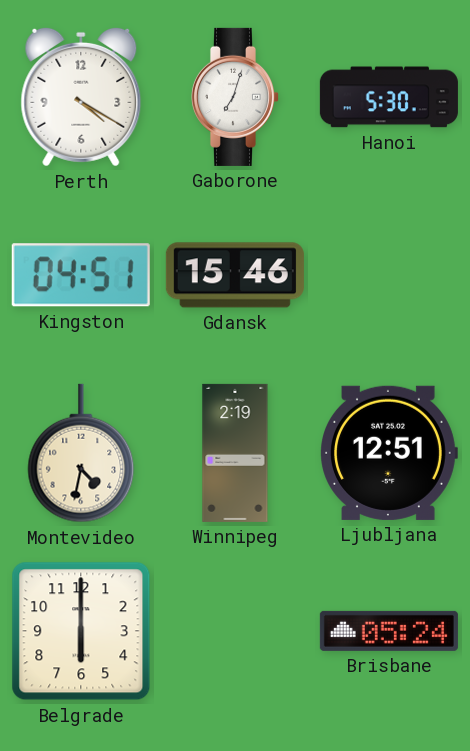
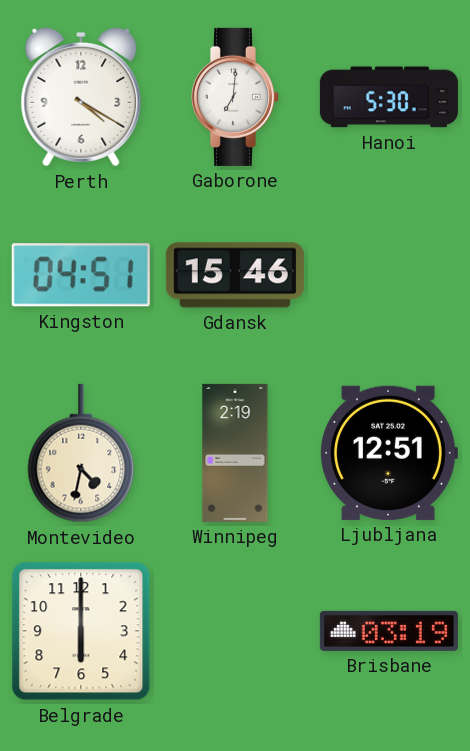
Gaborone: 7:03 -> 7:01 (234, 97)
Brisbane: 05:24 -> 03:19 (389, 631)
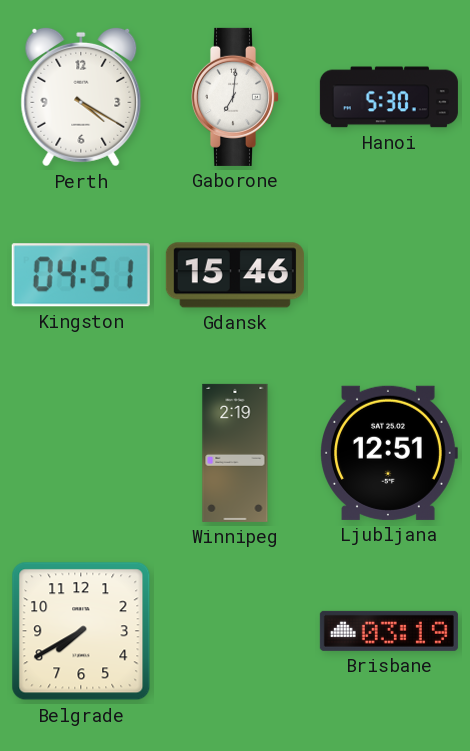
Montevideo: 4:32 -> none (81, 453)
Belgrade: 6:00 -> 7:40 (81, 631)
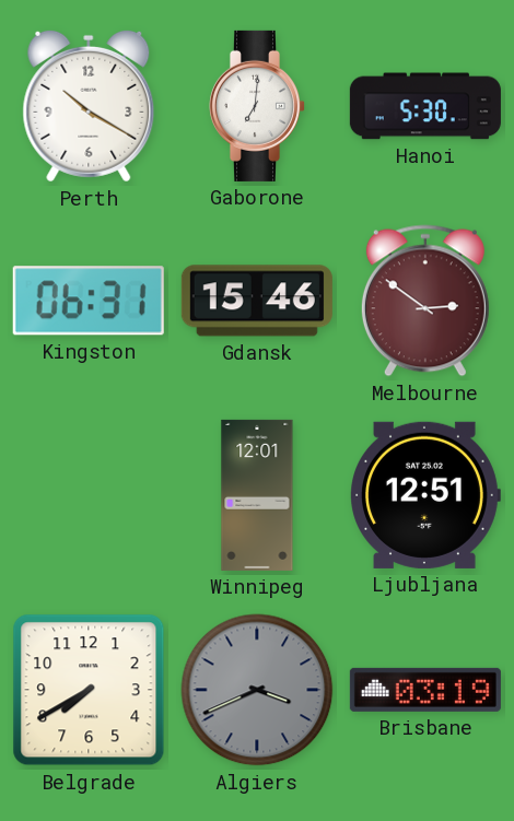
Perth: 4:20 -> 10:20 (89, 106)
Kingston: 04:51 -> 06:31 (89, 301)
Melbourne: none -> 2:51 (425, 301)
Winnipeg: 2:19 -> 12:01 (257, 495)
Algiers: none -> 3:41 (257, 690)
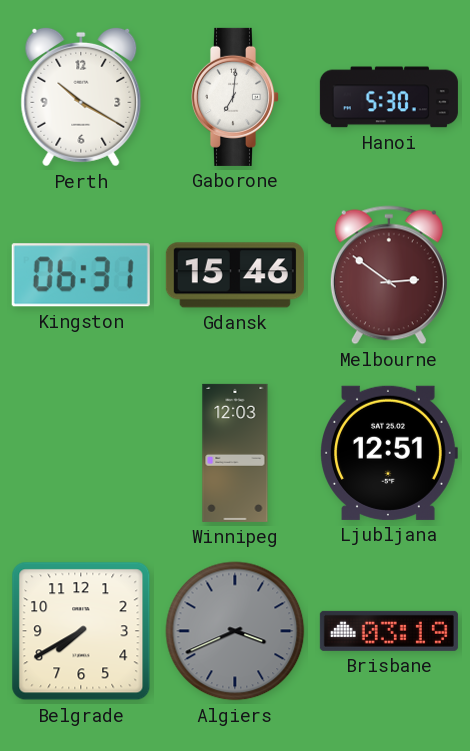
Winnipeg: 12:01 -> 12:03 (235, 453)
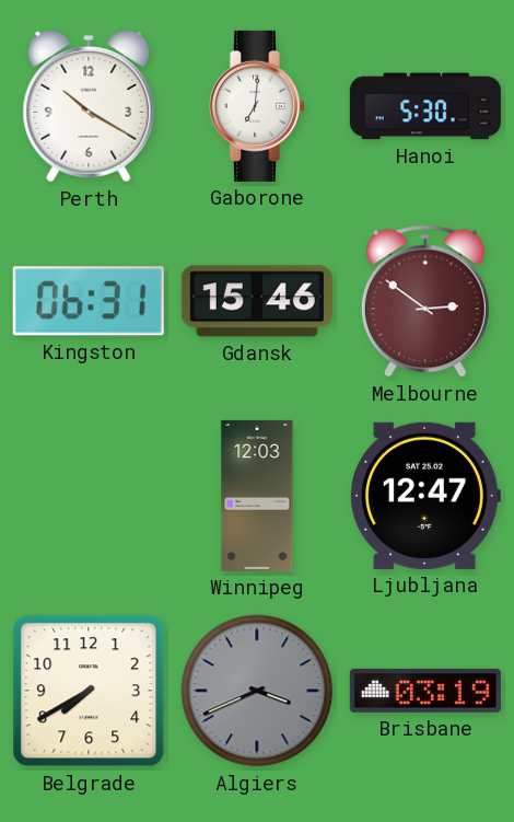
Ljubljana: 12:51 -> 12:47 (425, 496)
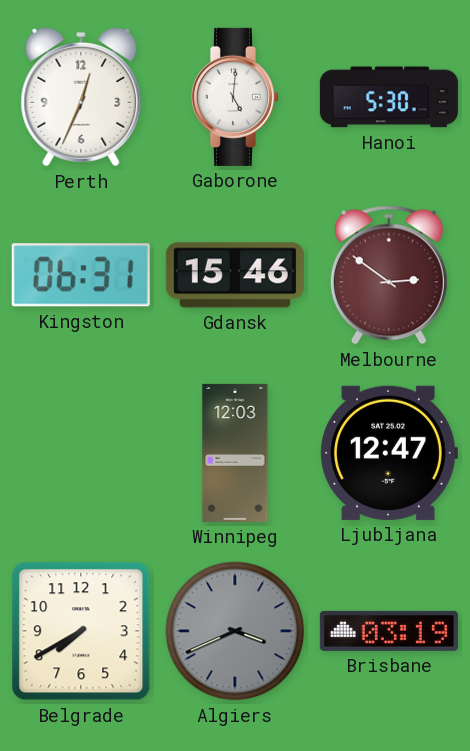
Perth: 10:20 -> 12:34 (81, 97)
Gaborone: 7:01 -> 5:01 (234, 97)
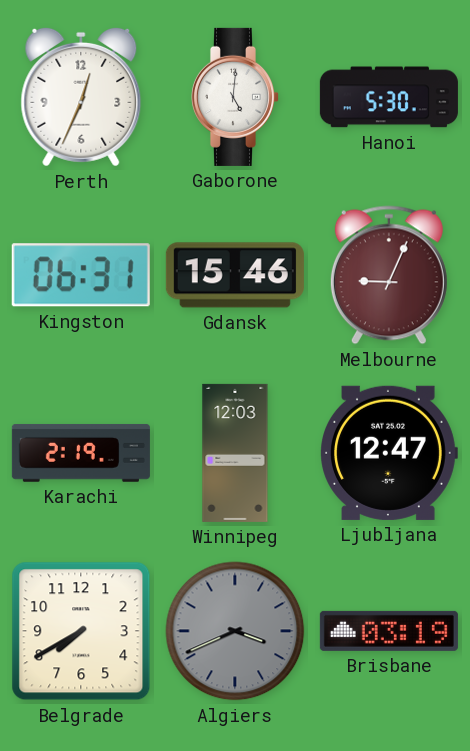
Melbourne: 2:51 -> 9:04 (389, 275)
Karachi: none -> 2:19 (81, 453)
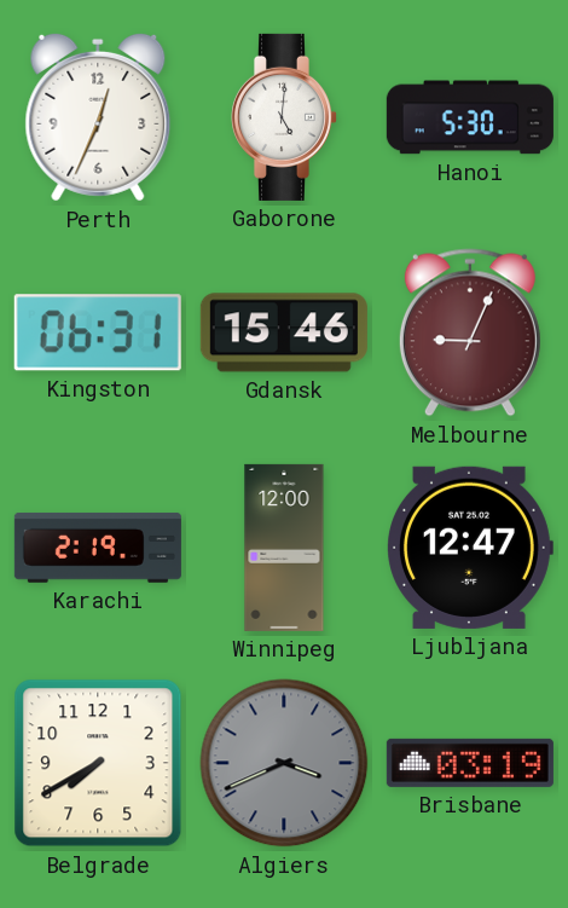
Winnipeg: 12:03 -> 12:00 (284, 548)
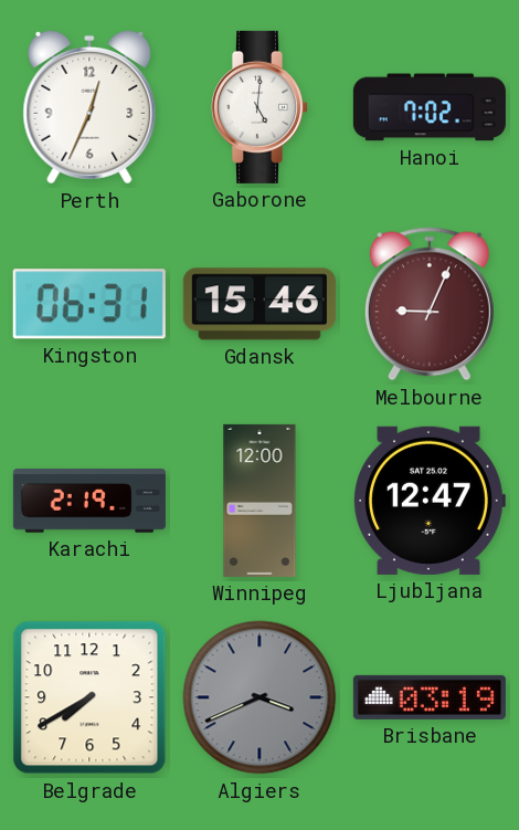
Hanoi: 5:30 -> 7:02 (430, 107)
